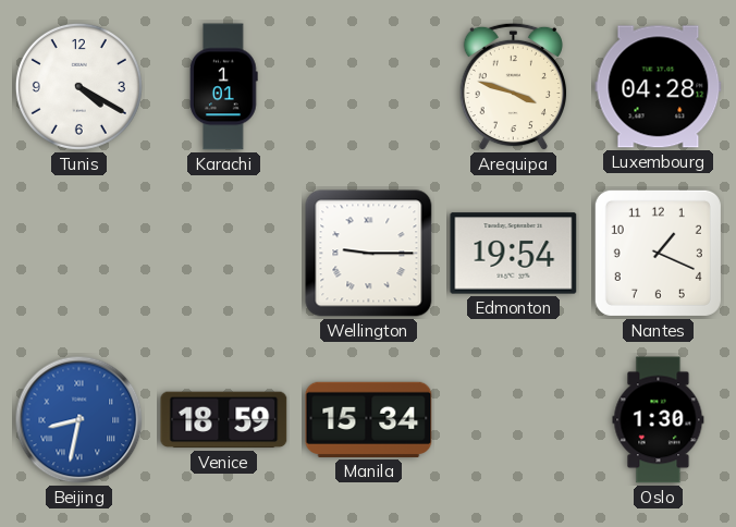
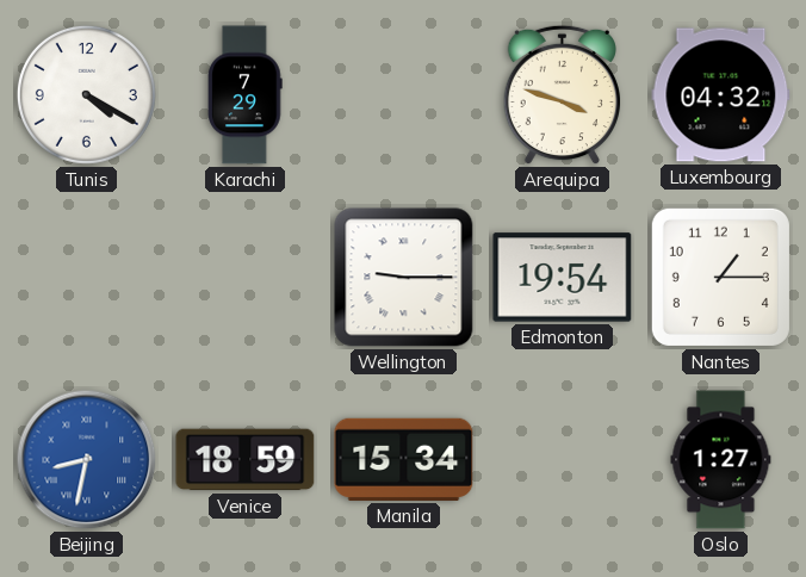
Karachi: 1:01 -> 7:29 (246, 95)
Luxembourg: 04:28 -> 04:32 (721, 95)
Nantes: 1:19 -> 1:15 (720, 277)
Oslo: 1:30 -> 1:27 (721, 460)
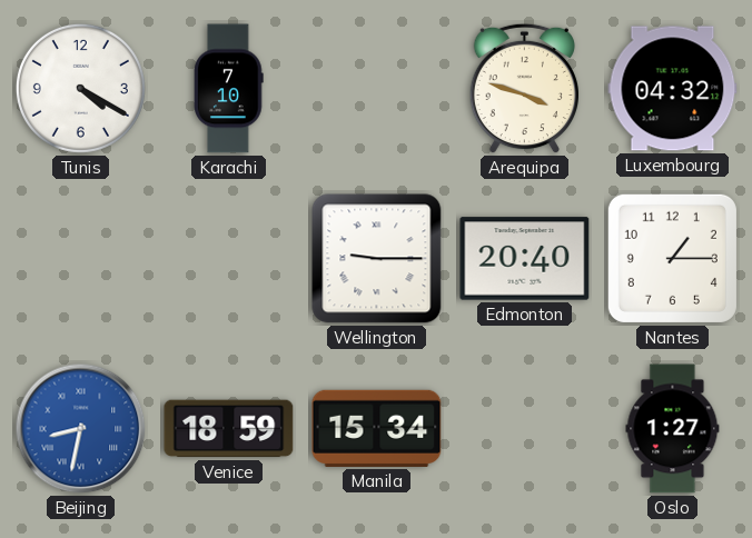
Karachi: 7:29 -> 7:10 (229, 89)
Edmonton: 19:54 -> 20:40 (525, 259)
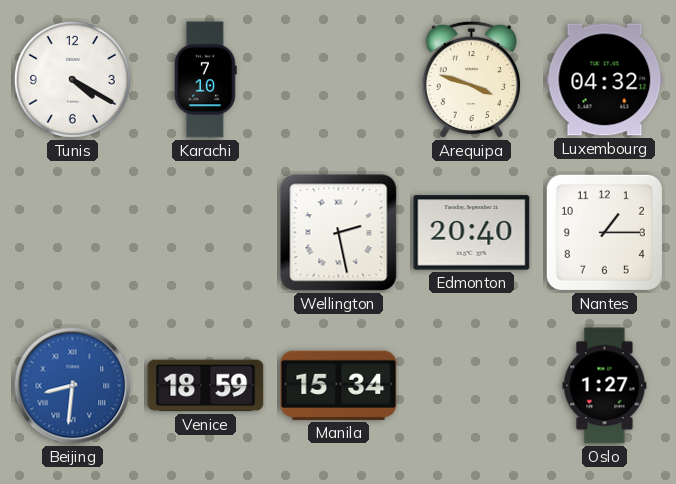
Wellington: 9:15 -> 2:28 (339, 233)
Beijing: 8:32 -> 8:31 (73, 386)
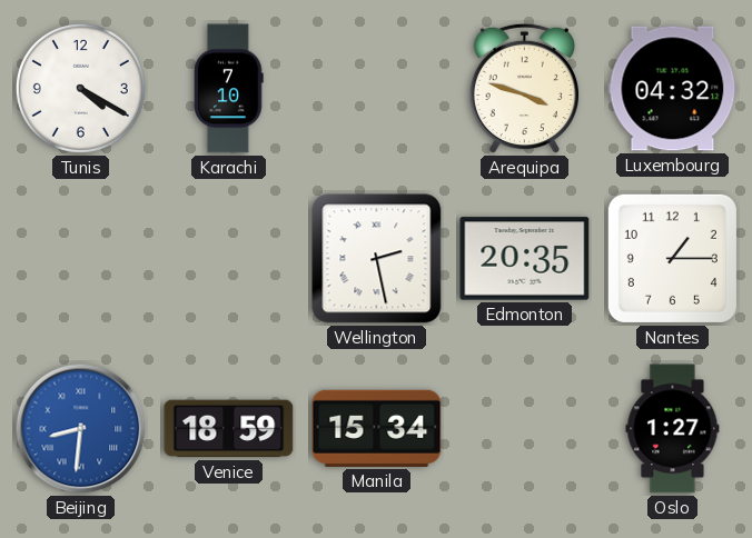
Edmonton: 20:40 -> 20:35 (525, 259)
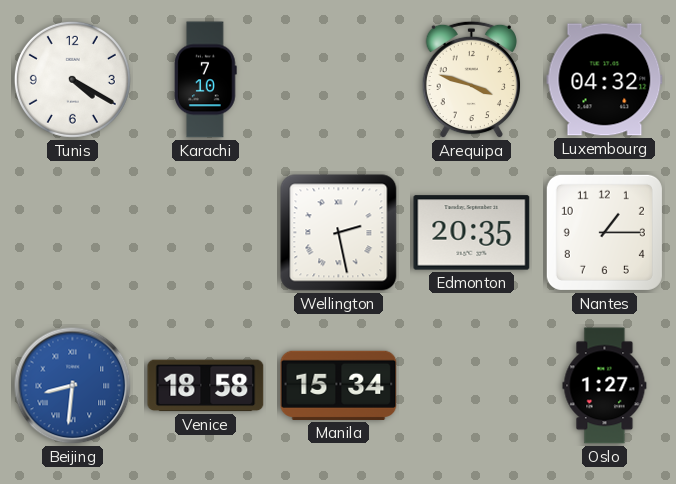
Venice: 18:59 -> 18:58 (206, 386)
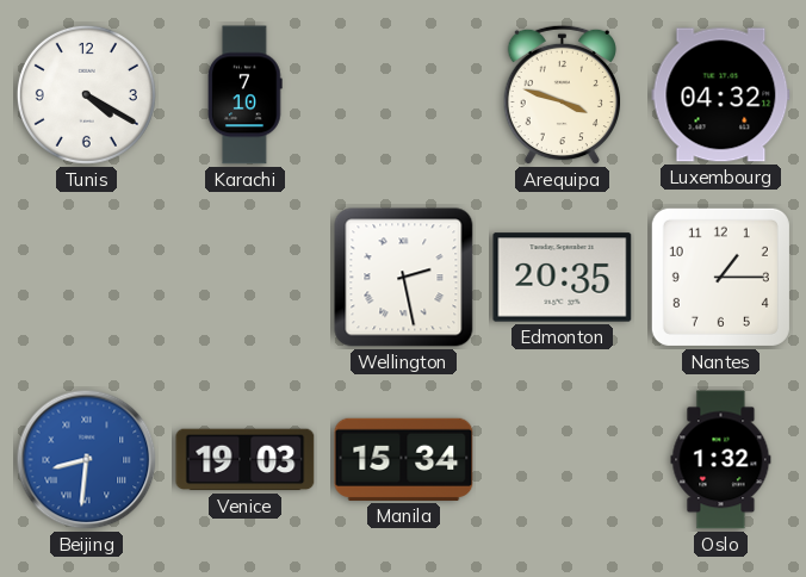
Venice: 18:58 -> 19:03 (246, 460)
Oslo: 1:27 -> 1:32 (721, 460)
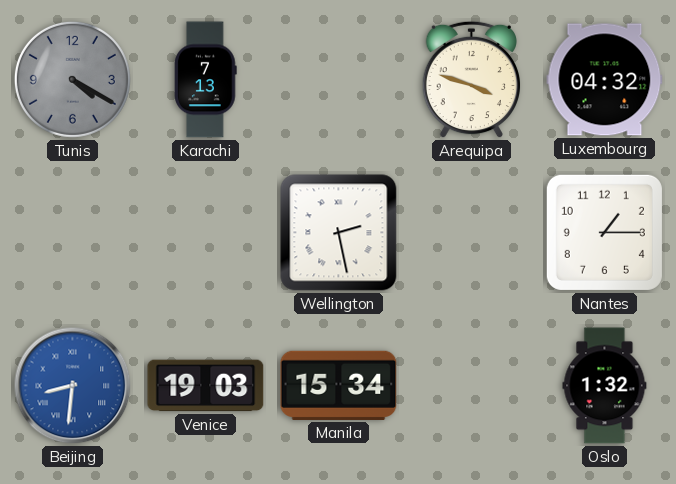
Tunis dial: white -> grey (72, 79)
Karachi: 7:10 -> 7:13 (206, 80)
Edmonton: 20:35 -> none (563, 278)
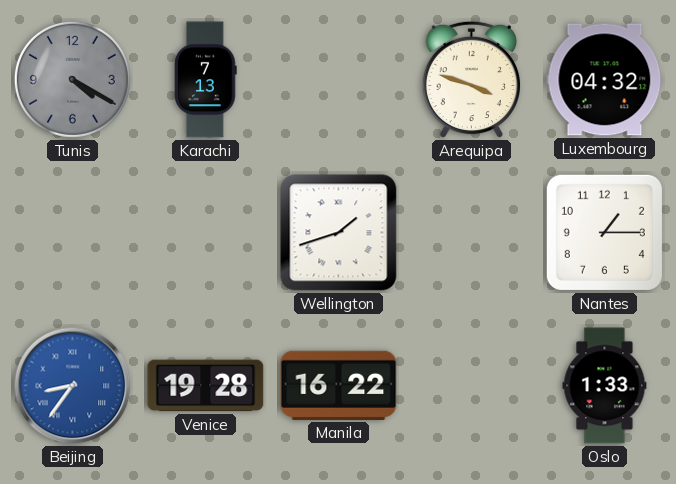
Wellington: 2:28 -> 1:42 (339, 233)
Beijing: 8:31 -> 8:36 (73, 386)
Venice: 19:03 -> 19:28 (206, 386)
Manila: 15:34 -> 16:22 (339, 385)
Oslo: 1:32 -> 1:33 (605, 386)
